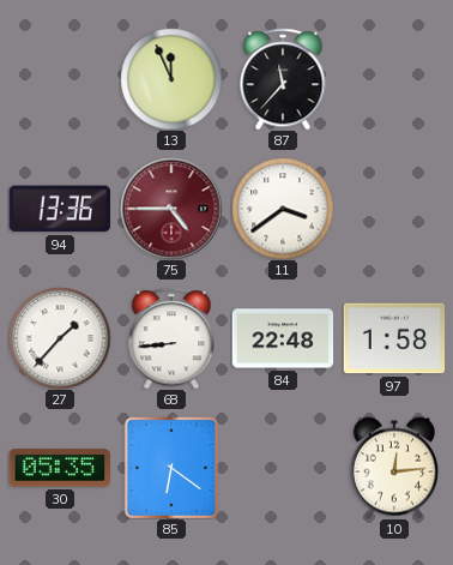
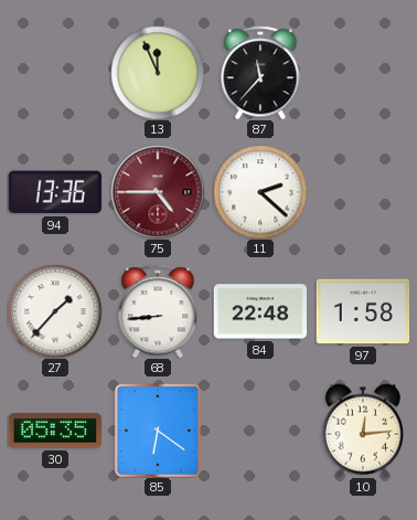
11: 3:39 -> 2:22 (260, 192)
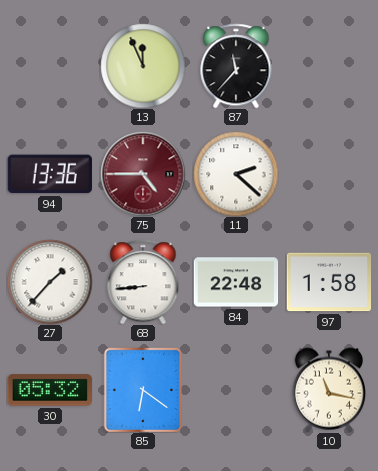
30: 05:35 -> 05:32 (49, 390)
10: 12:14 -> 11:17 (328, 390)
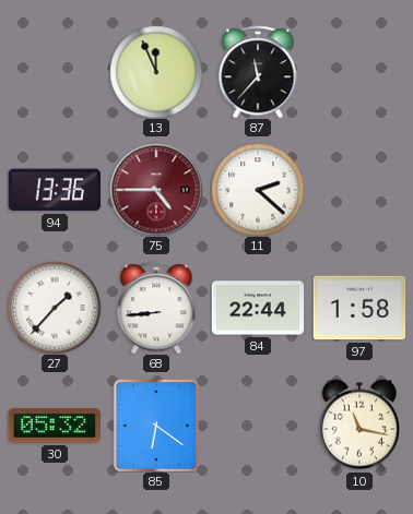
84: 22:48 -> 22:44 (258, 308)
